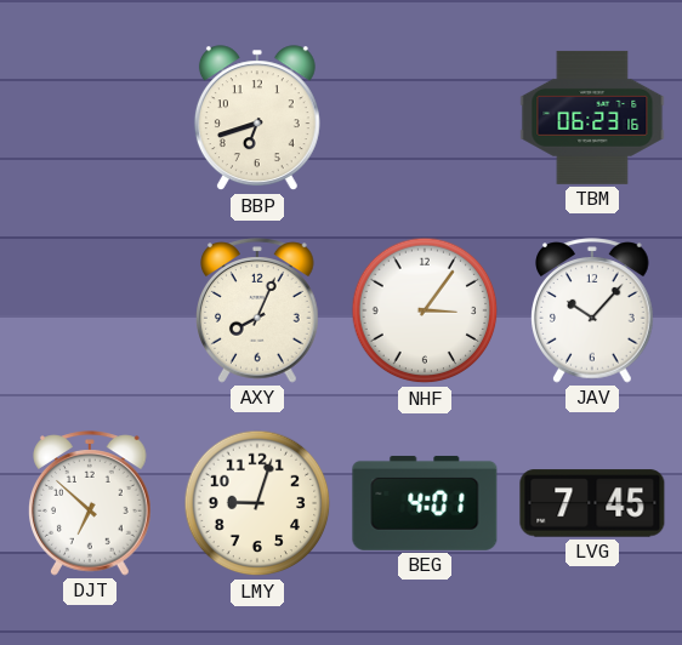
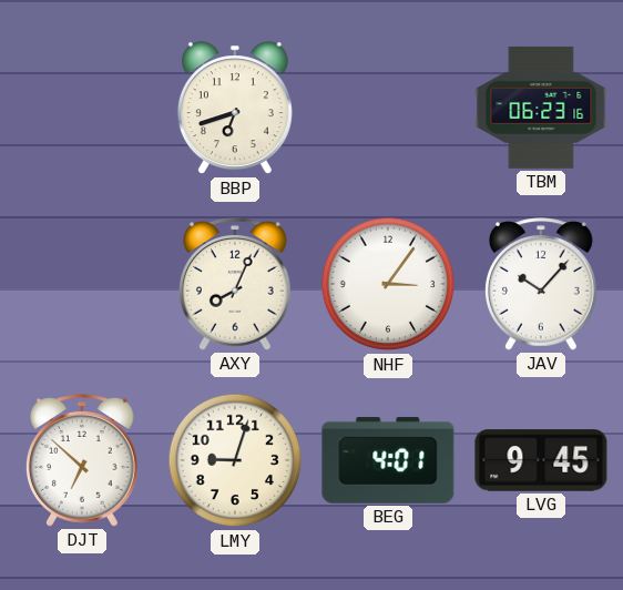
LVG: 7:45 -> 9:45 (541, 460)
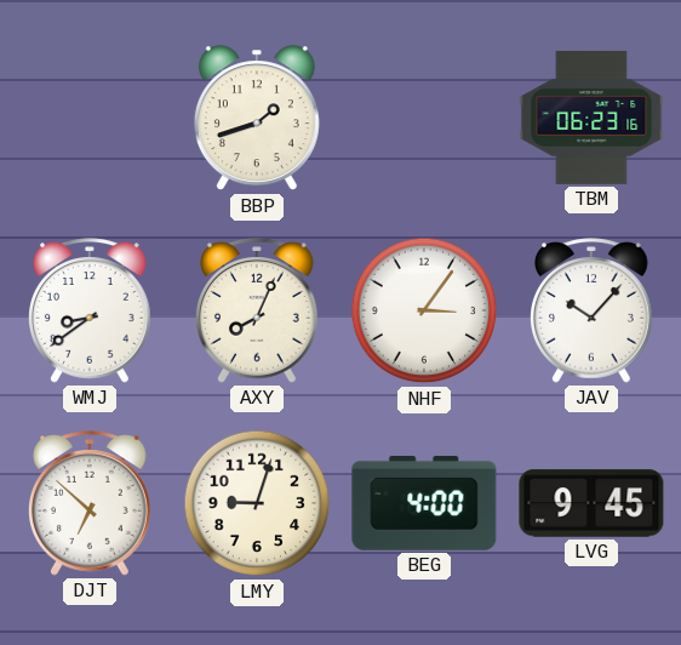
BBP: 6:42 -> 1:42 (257, 119)
WMJ: none -> 8:39 (91, 310)
BEG: 4:01 -> 4:00 (424, 503)
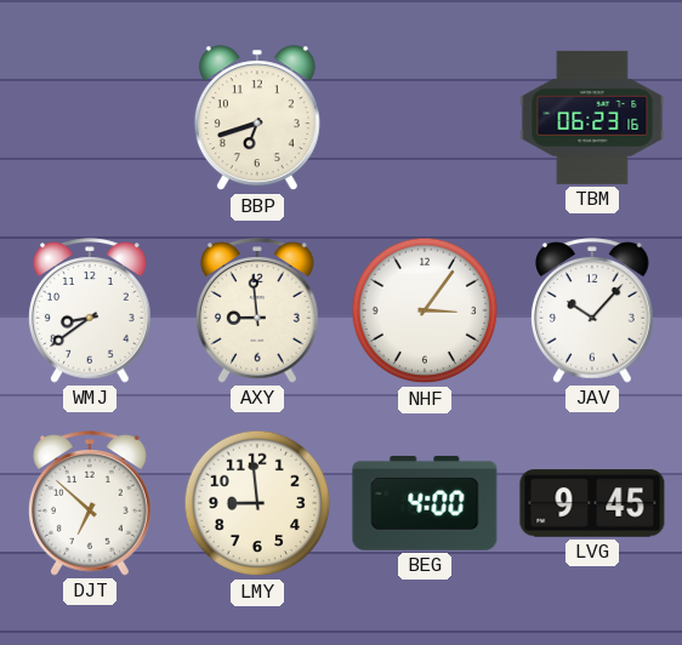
BBP: 1:42 -> 6:42 (257, 119)
AXY: 8:04 -> 8:59 (258, 310)
LMY: 9:03 -> 8:59 (257, 503)
